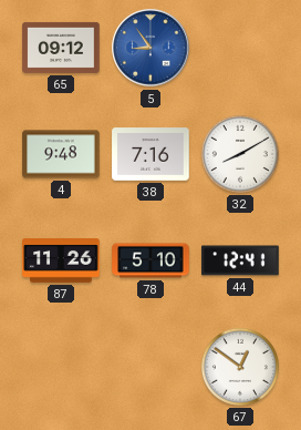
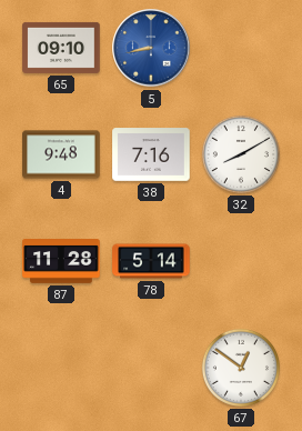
65: 09:12 -> 09:10 (61, 48)
5: 8:54 -> 8:43 (151, 48)
87: 11:26 -> 11:28 (61, 262)
78: 5:10 -> 5:14 (151, 261)
44: 12:41 -> none (240, 260)
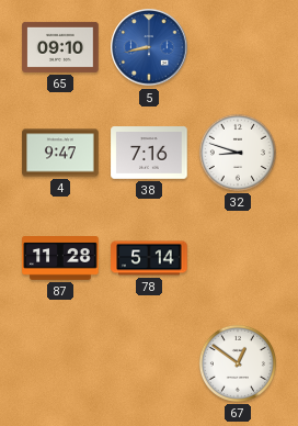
4: 9:48 -> 9:47 (60, 153)
32: 8:10 -> 8:48 (238, 153)
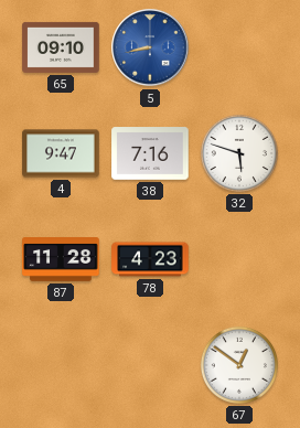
32: 8:48 -> 5:48 (239, 153)
78: 5:14 -> 4:23 (150, 259)
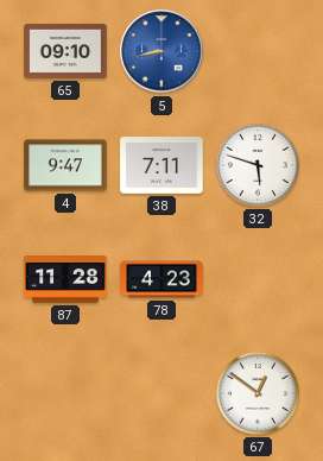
38: 7:16 -> 7:11 (161, 165)
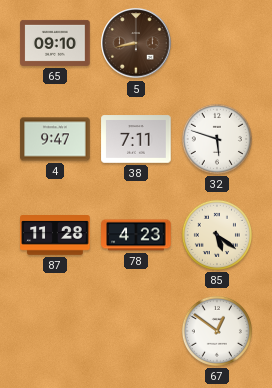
5 dial: blue -> brown (136, 43)
85: none -> 5:21 (217, 235)
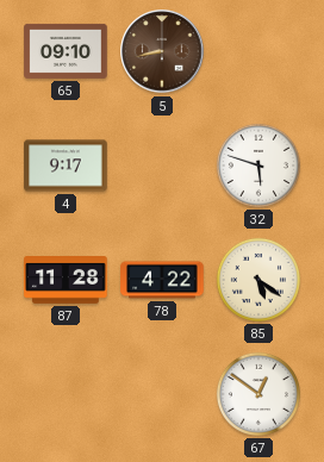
4: 9:47 -> 9:17 (66, 166)
38: 7:11 -> none (136, 139)
78: 4:23 -> 4:22 (162, 280)
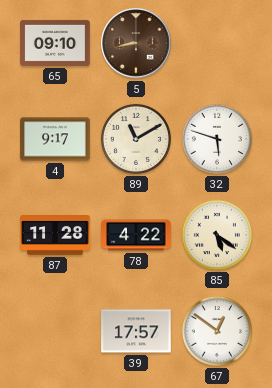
89: none -> 11:10 (136, 139)
39: none -> 17:57 (136, 331)
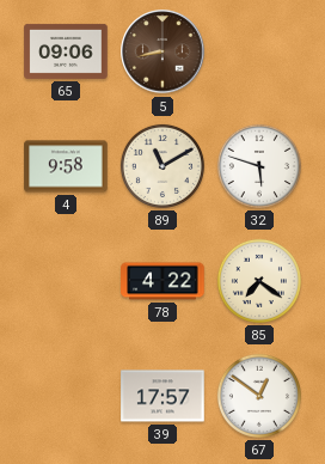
65: 09:10 -> 09:06 (66, 51)
4: 9:17 -> 9:58 (66, 166)
87: 11:28 -> none (55, 236)
85: 5:21 -> 7:21 (259, 281)
